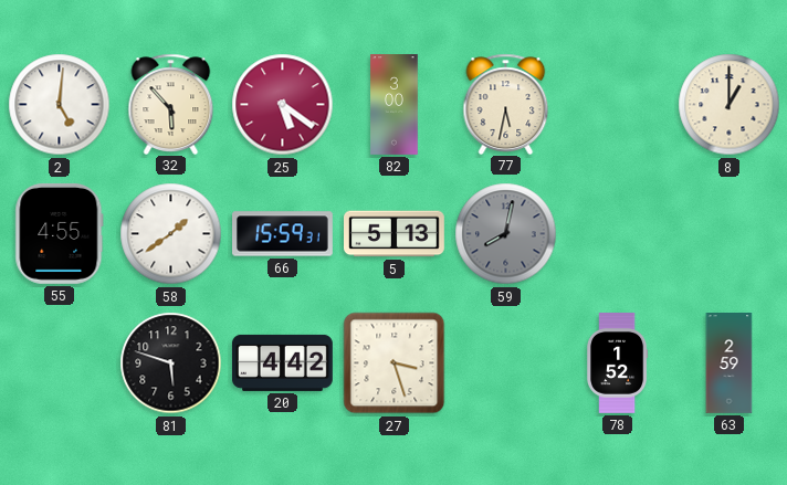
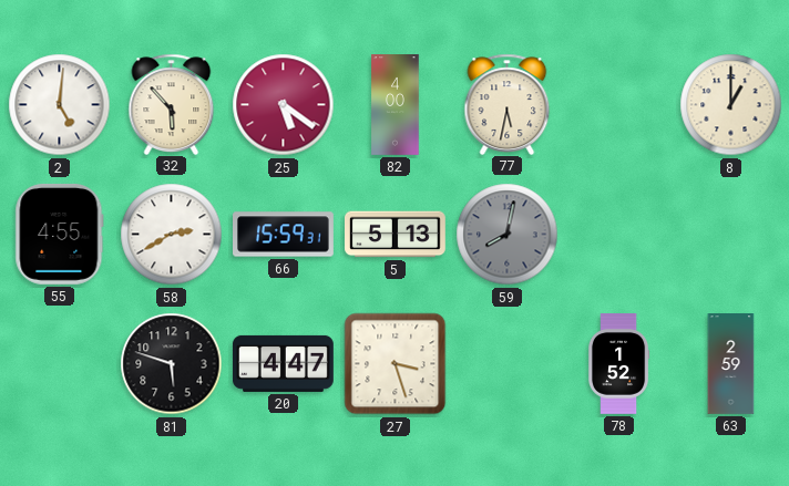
82: 3:00 -> 4:00 (396, 105)
58: 1:39 -> 2:40 (172, 235)
20: 4:42 -> 4:47 (284, 363)
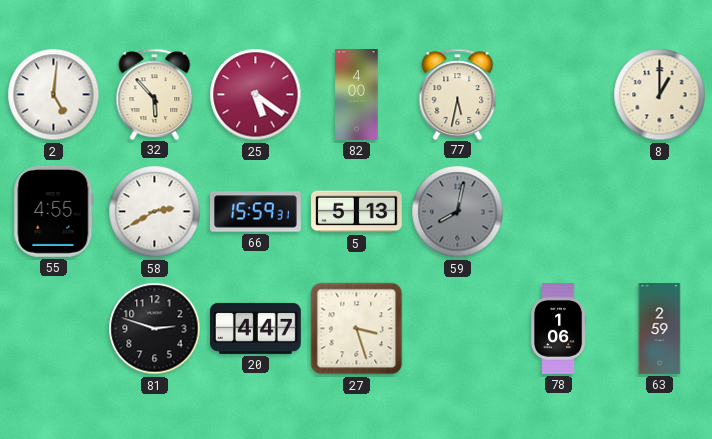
81: 5:48 -> 2:48 (155, 329)
78: 1:52 -> 1:06 (559, 329)
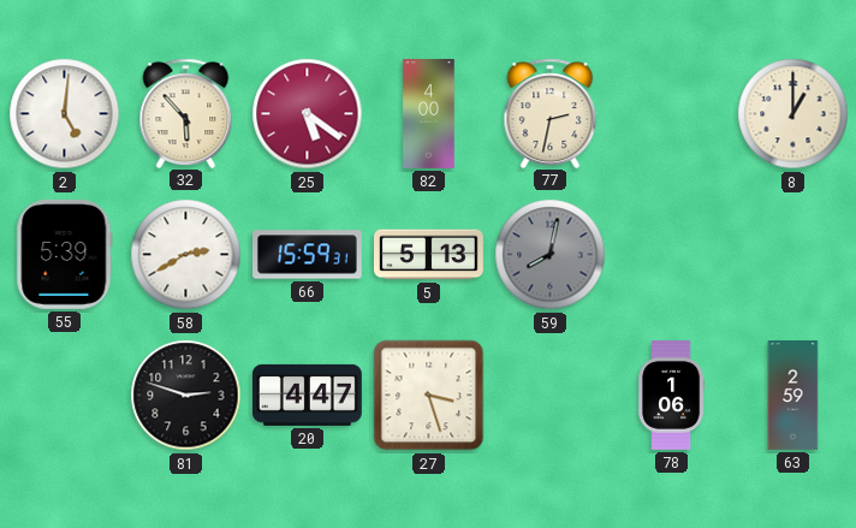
77: 5:32 -> 2:32 (551, 113)
55: 4:55 -> 5:39 (65, 254)
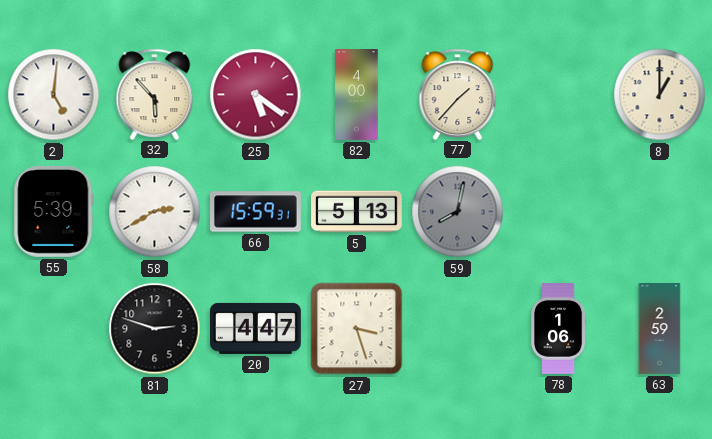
77: 2:32 -> 1:37 (458, 94)
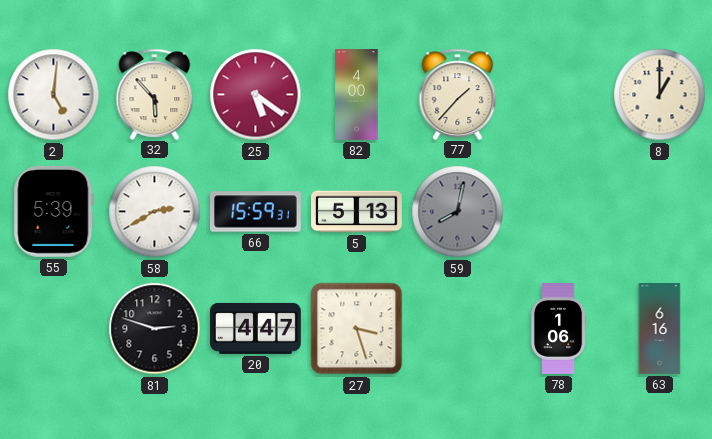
63: 2:59 -> 6:16 (660, 329)
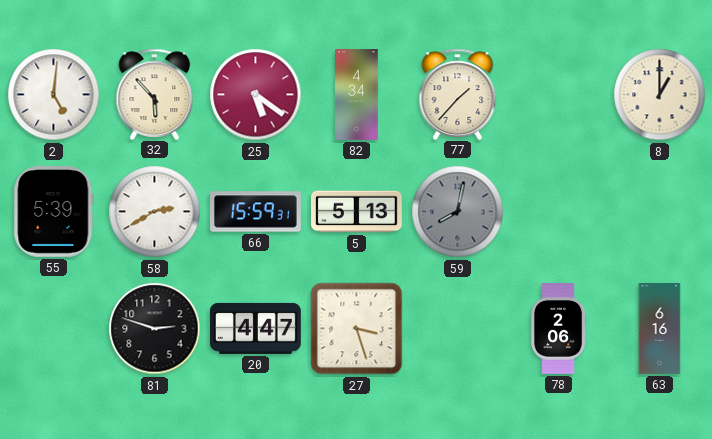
82: 4:00 -> 4:34 (357, 95)
78: 1:06 -> 2:06 (559, 329)
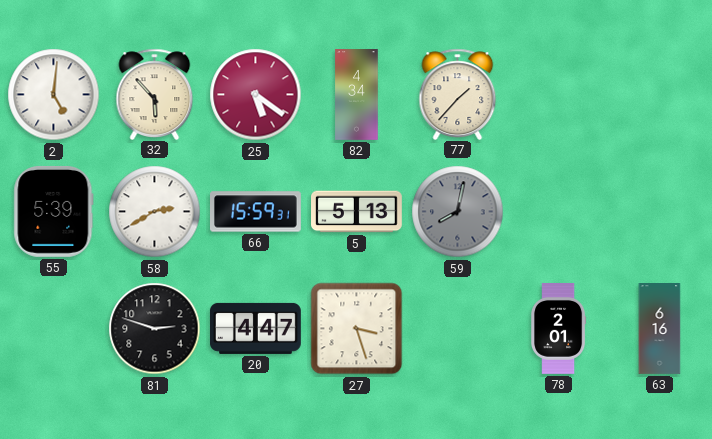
8: 1:00 -> none (660, 95)
78: 2:06 -> 2:01 (559, 329)
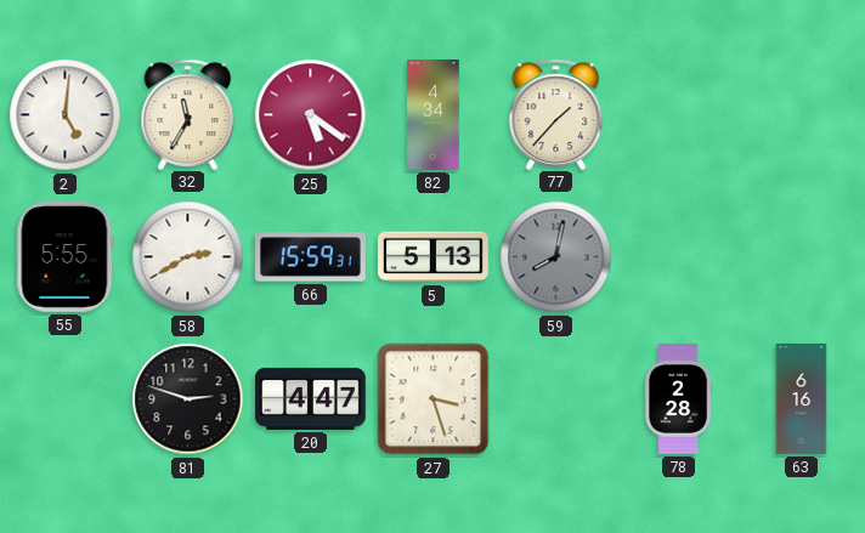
32: 5:53 -> 11:35 (188, 114)
55: 5:39 -> 5:55 (66, 256)
78: 2:01 -> 2:28 (679, 399)
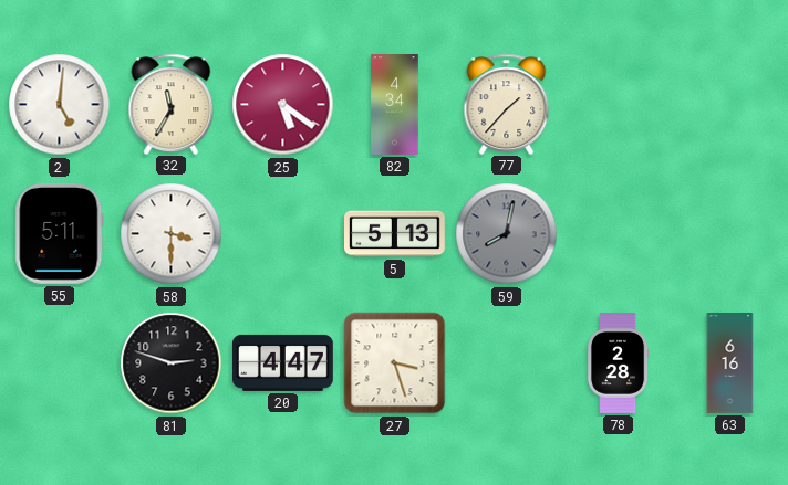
55: 5:55 -> 5:11 (60, 233)
58: 2:40 -> 3:30 (172, 234)
66: 15:59 -> none (311, 257)
